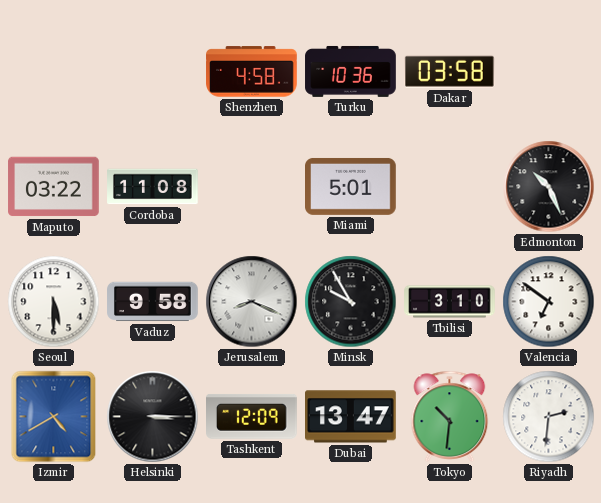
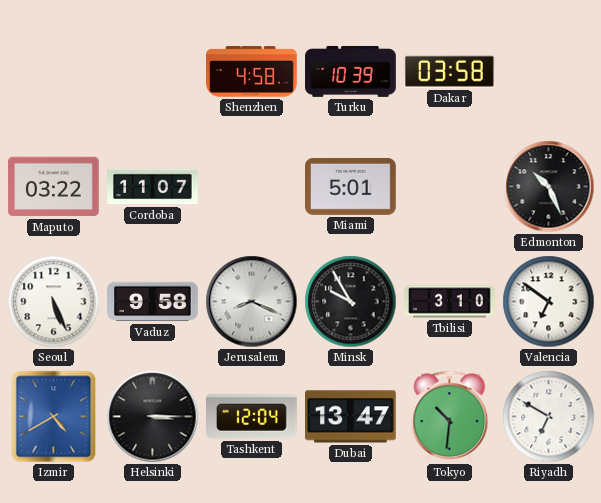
Turku: 10:36 -> 10:39 (351, 71)
Cordoba: 11:08 -> 11:07 (153, 187)
Seoul: 5:30 -> 5:26 (54, 302)
Tashkent: 12:09 -> 12:04 (252, 417)
Riyadh: 2:31 -> 6:50 (549, 417)
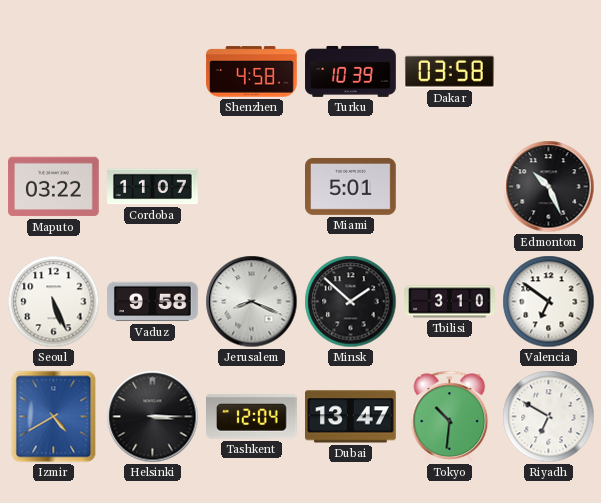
Minsk: 9:55 -> 1:52 (351, 302)
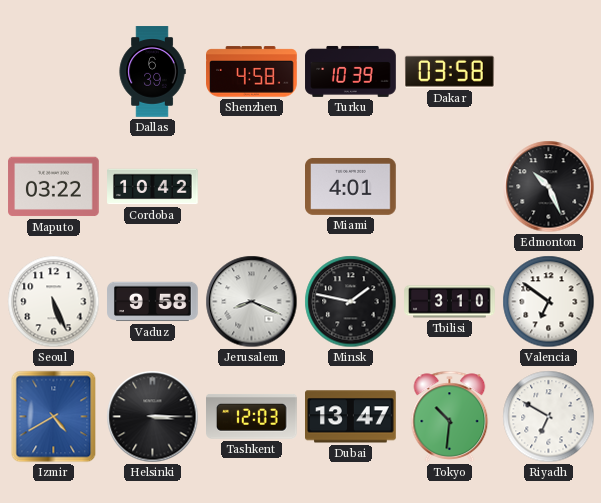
Dallas: none -> 6:39 (152, 72)
Cordoba: 11:07 -> 10:42 (153, 187)
Miami: 5:01 -> 4:01 (351, 186)
Minsk: 1:52 -> 1:47 (351, 302)
Tashkent: 12:04 -> 12:03 (252, 417)
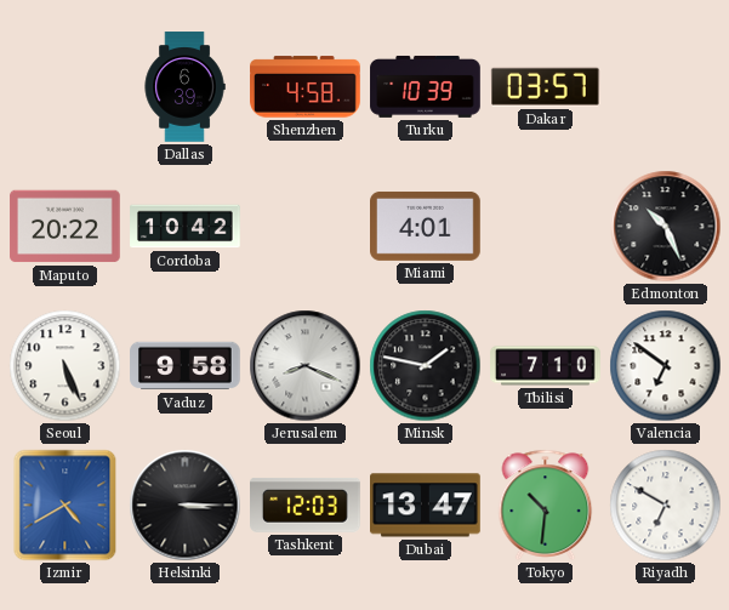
Dakar: 03:58 -> 03:57 (546, 86)
Maputo: 03:22 -> 20:22 (66, 227)
Tbilisi: 3:10 -> 7:10 (546, 366)
